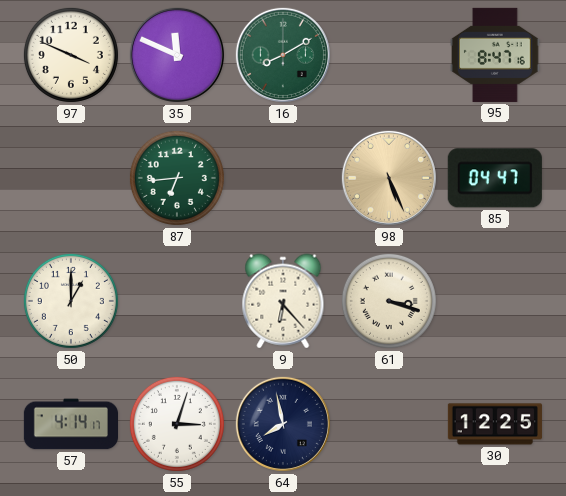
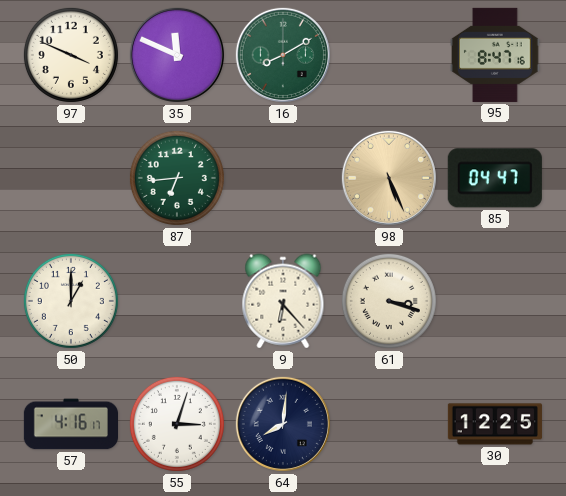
57: 4:14 -> 4:16 (70, 424)
64: 7:58 -> 8:01 (283, 424)
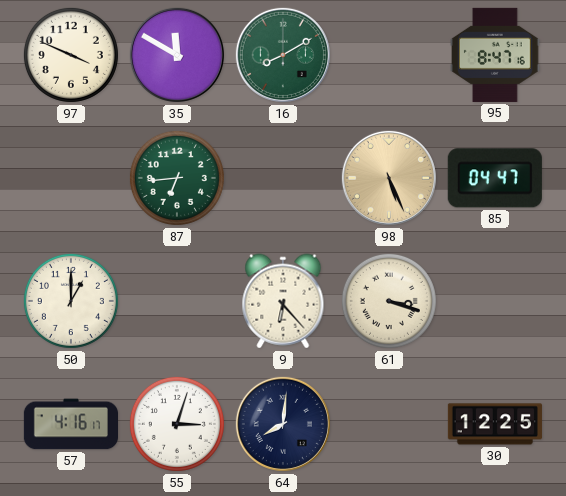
35: 11:49 -> 11:50 (177, 55)
